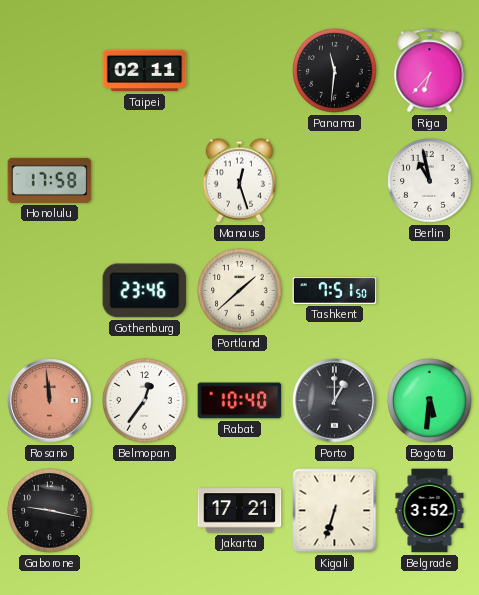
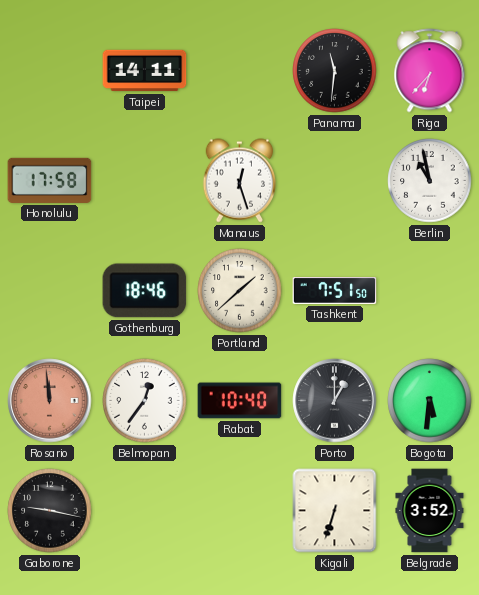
Taipei: 02:11 -> 14:11 (145, 71)
Gothenburg: 23:46 -> 18:46 (145, 291)
Jakarta: 17:21 -> none (240, 511)
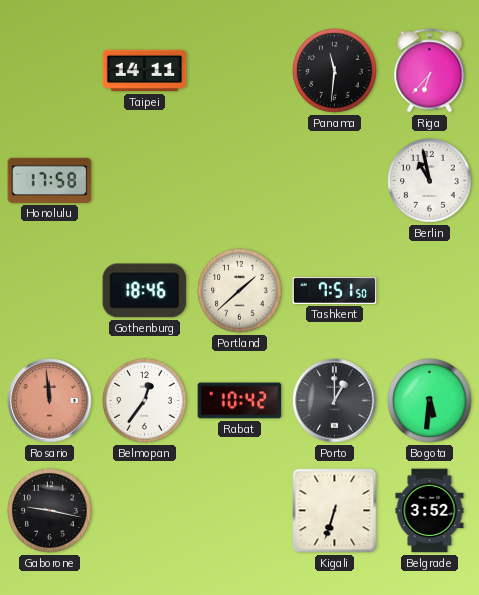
Manaus: 12:27 -> none (239, 181)
Rabat: 10:40 -> 10:42 (240, 401)
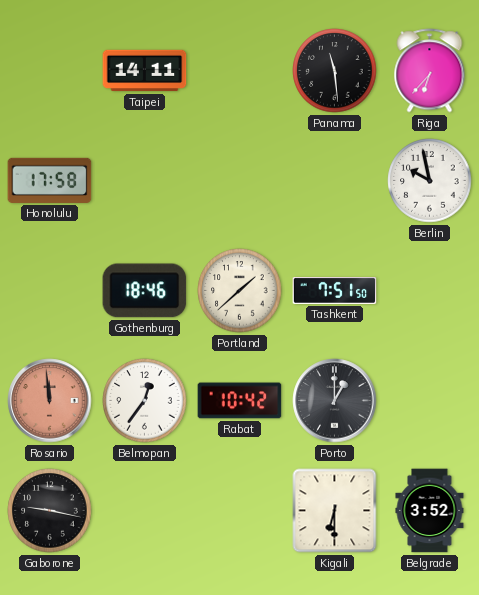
Panama: 11:31 -> 11:29 (335, 71)
Berlin: 10:58 -> 9:58 (430, 181)
Bogota: 5:31 -> none (430, 401)
Kigali: 6:33 -> 6:30 (335, 511)
